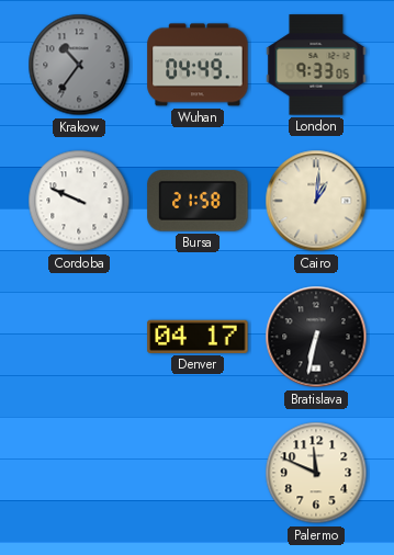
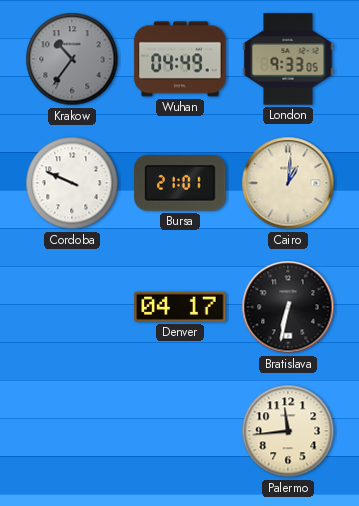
Bursa: 21:58 -> 21:01 (180, 183)
Palermo: 11:49 -> 11:44 (288, 431)
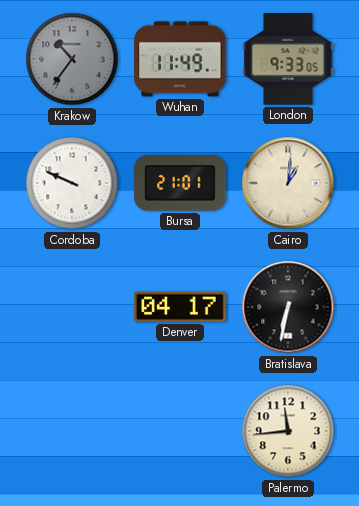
Wuhan: 04:49 -> 11:49 (180, 59)
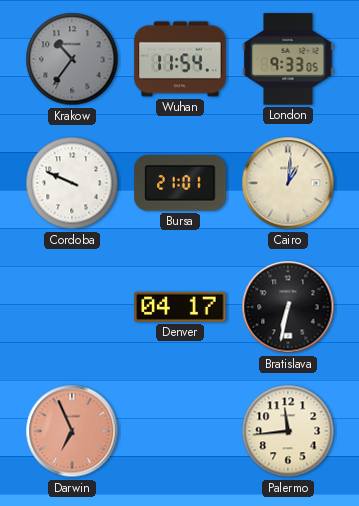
Wuhan: 11:49 -> 11:54 (180, 59)
Darwin: none -> 6:56 (72, 431)
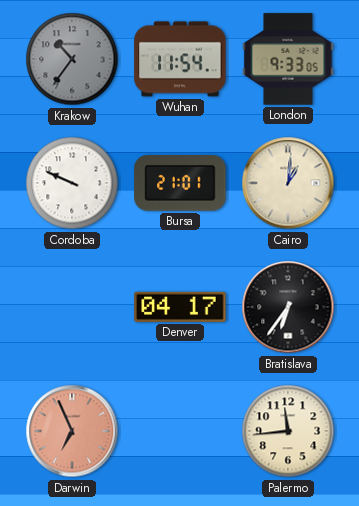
Bratislava: 6:32 -> 6:36 (288, 307)
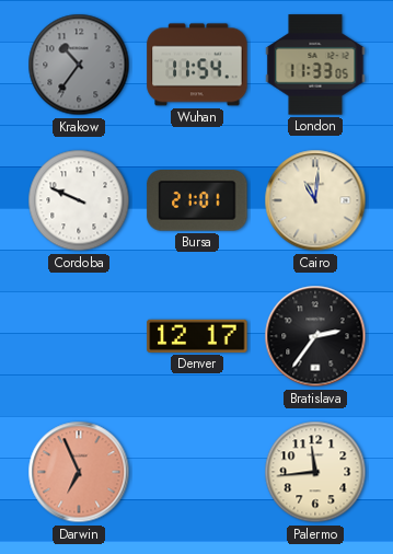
London: 9:33 -> 11:33 (315, 65)
Cairo: 1:01 -> 11:01 (315, 200)
Denver: 04:17 -> 12:17 (197, 336)
Bratislava: 6:36 -> 2:36 (315, 336)
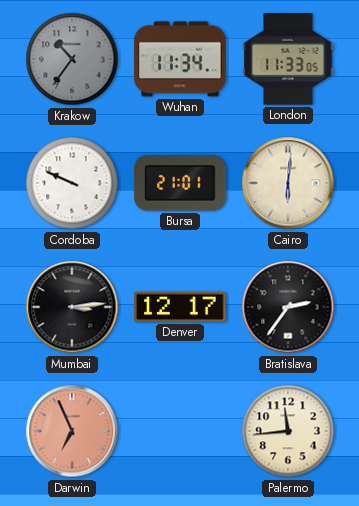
Wuhan: 11:54 -> 11:34 (180, 59)
Cairo: 11:01 -> 6:01 (288, 183)
Mumbai: none -> 3:14 (72, 307)
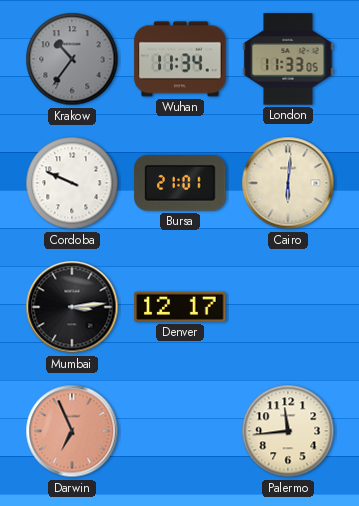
Bratislava: 2:36 -> none (288, 307)
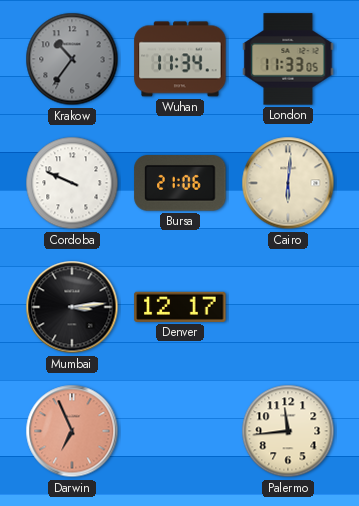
Bursa: 21:01 -> 21:06 (180, 183)
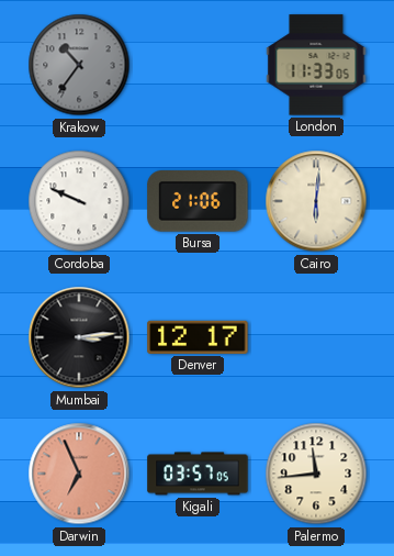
Wuhan: 11:34 -> none (180, 59)
Kigali: none -> 03:57 (198, 474)
